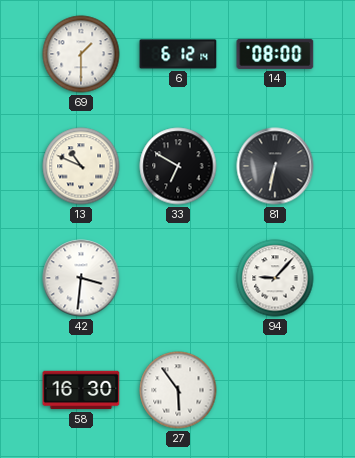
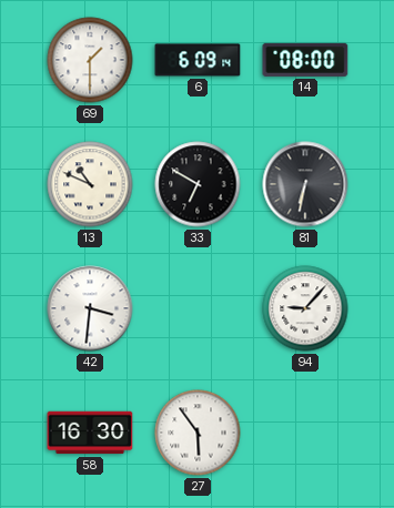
6: 6:12 -> 6:09 (198, 60)
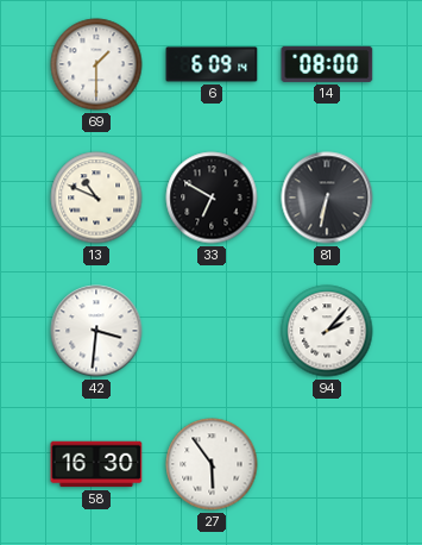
94: 9:07 -> 2:07 (327, 331)
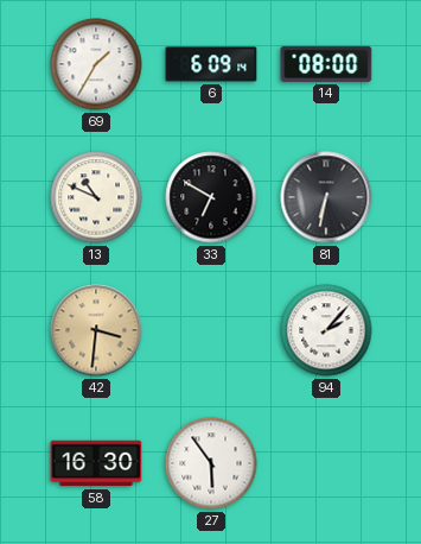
69: 1:30 -> 1:35 (96, 64)
42 dial: white -> champagne (96, 330)
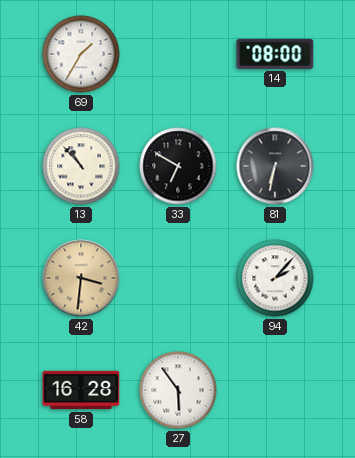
6: 6:09 -> none (211, 64)
13: 10:49 -> 10:53 (81, 166)
58: 16:30 -> 16:28 (81, 390)
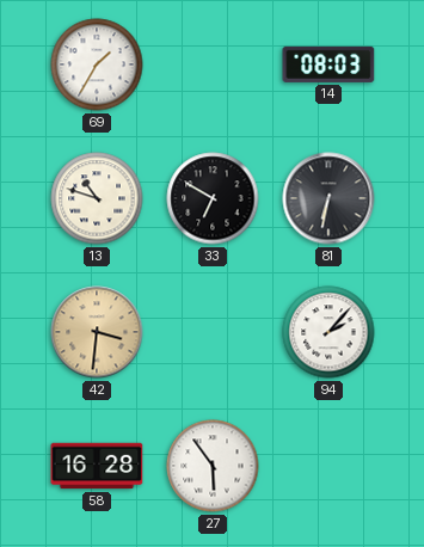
14: 08:00 -> 08:03 (328, 64)
13: 10:53 -> 10:48 (97, 198)
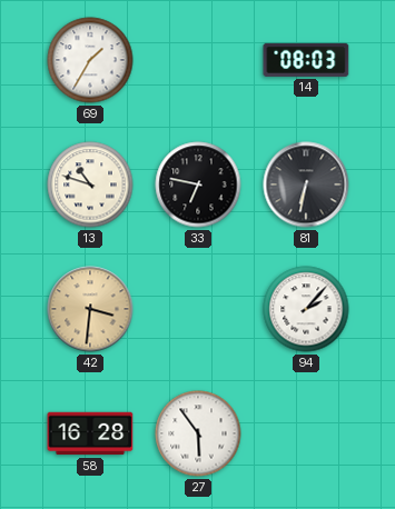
33: 6:50 -> 6:47 (198, 184)
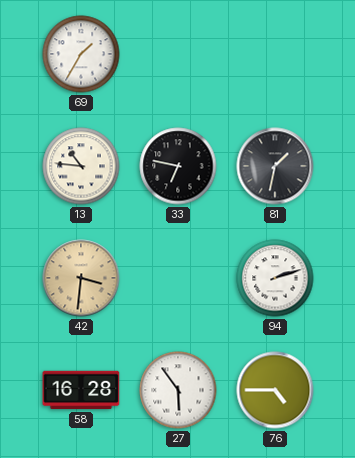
14: 08:03 -> none (306, 60)
13: 10:48 -> 10:46 (81, 166)
81: 6:32 -> 1:32 (275, 166)
94: 2:07 -> 2:12 (275, 278)
76: none -> 4:45 (275, 390)
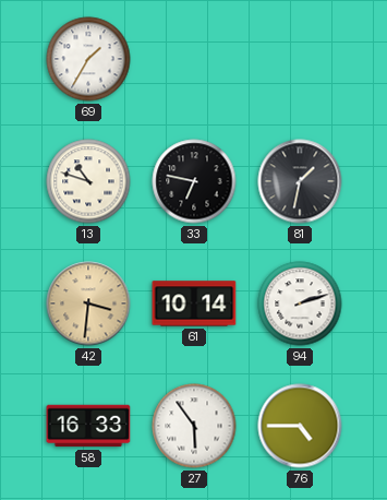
13: 10:46 -> 10:48 (88, 181)
61: none -> 10:14 (194, 303)
58: 16:28 -> 16:33 (88, 426)
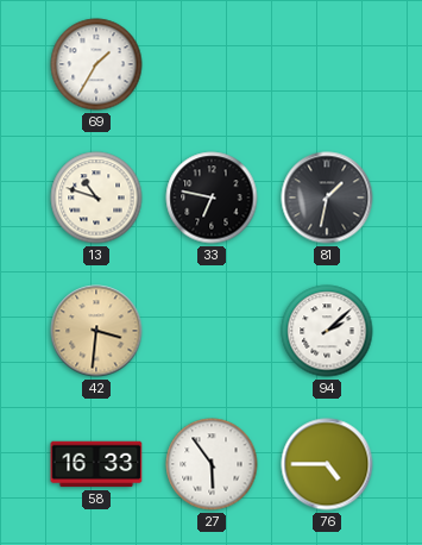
61: 10:14 -> none (194, 303)
94: 2:12 -> 2:08 (327, 331)
